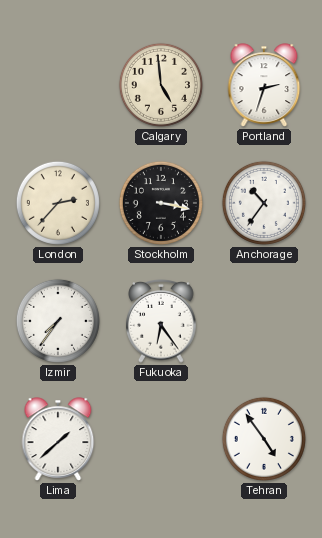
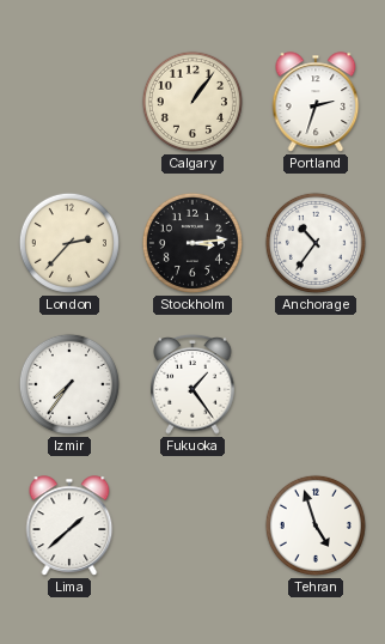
Calgary: 4:59 -> 1:06 (192, 102)
Stockholm: 3:17 -> 3:14 (192, 243)
Fukuoka: 6:24 -> 1:24 (192, 385)
Tehran: 4:54 -> 4:57 (316, 525)
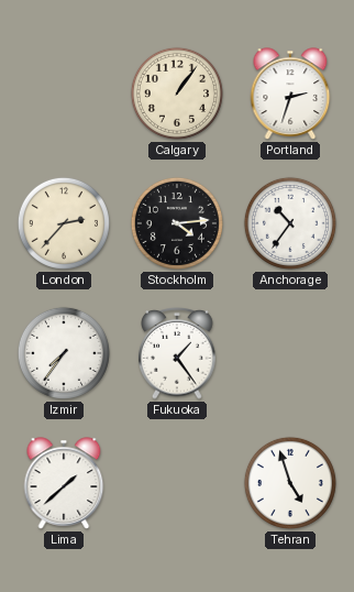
Stockholm: 3:14 -> 4:14 (177, 223)
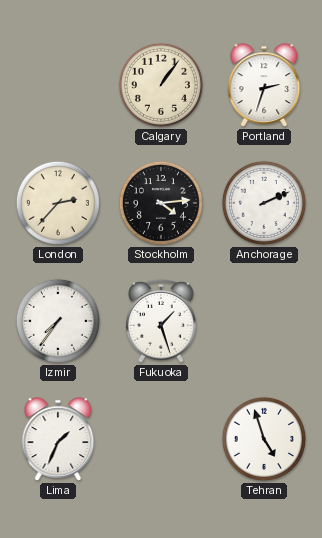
Anchorage: 10:36 -> 2:11 (264, 203)
Fukuoka: 1:24 -> 1:27 (161, 322)
Lima: 1:38 -> 1:34 (58, 439)
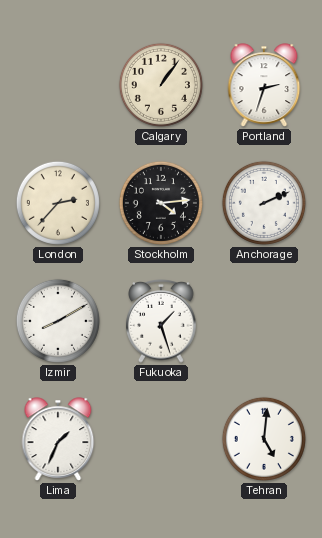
Izmir: 7:36 -> 8:10 (58, 321)
Tehran: 4:57 -> 5:01 (264, 439)
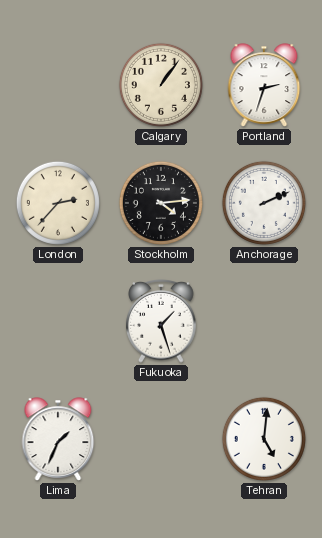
Izmir: 8:10 -> none (58, 321)
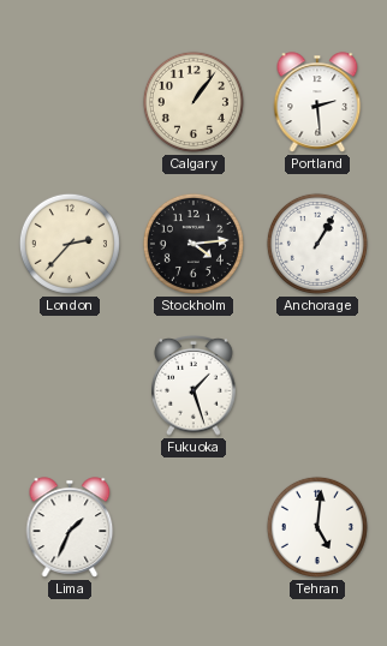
Portland: 2:33 -> 2:29 (317, 102)
Anchorage: 2:11 -> 1:05 (317, 244)
